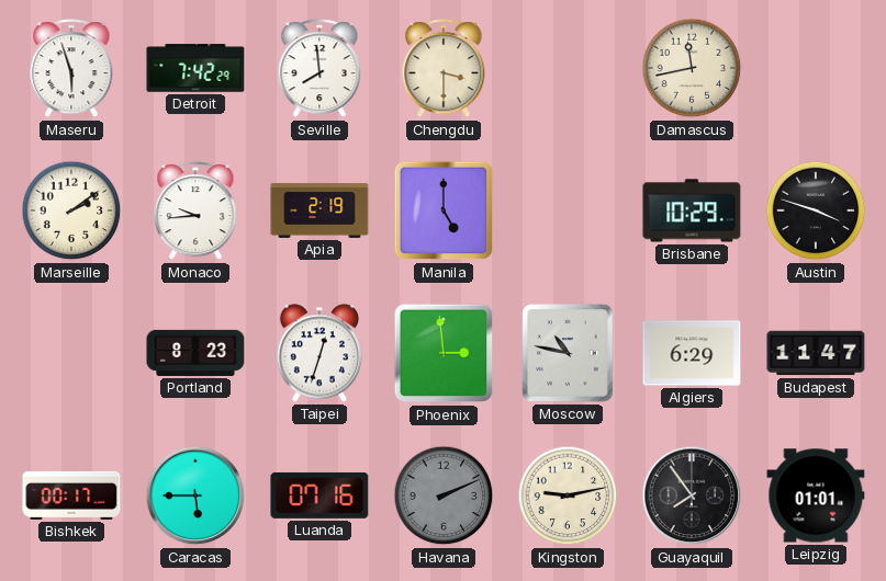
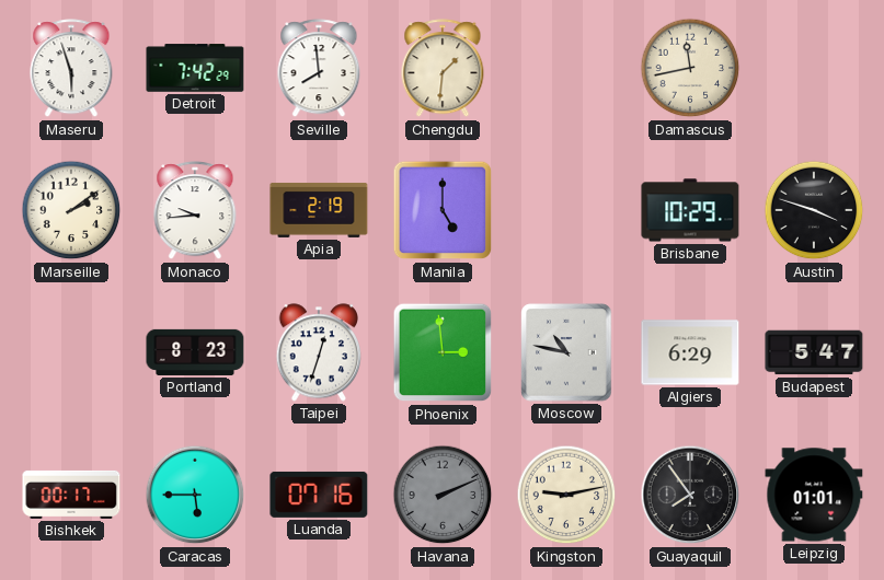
Chengdu: 3:30 -> 1:31 (443, 69)
Budapest: 11:47 -> 5:47 (814, 352)
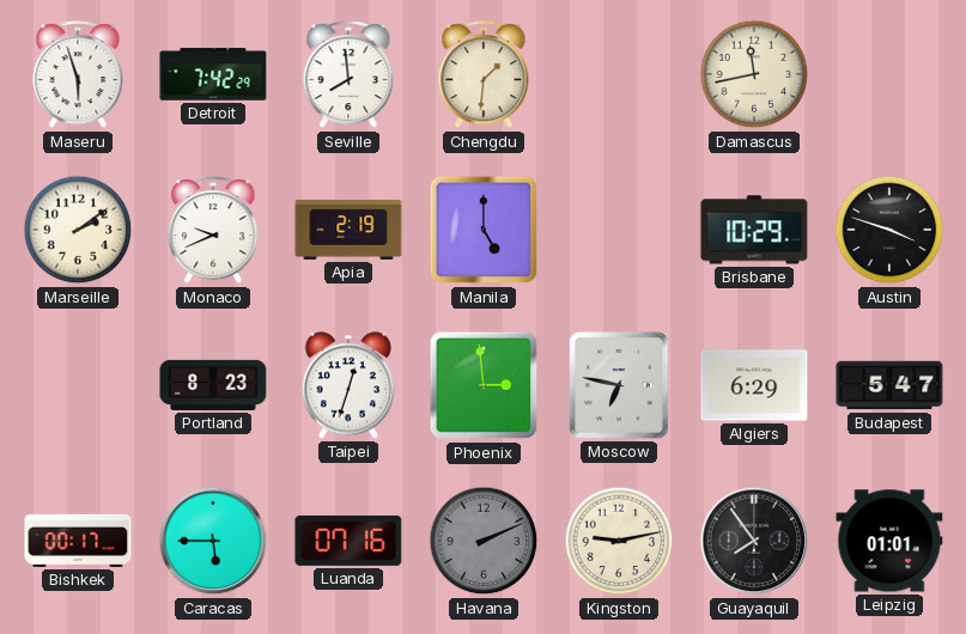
Monaco: 9:44 -> 9:41 (213, 231)
Moscow: 10:47 -> 6:47 (619, 385)
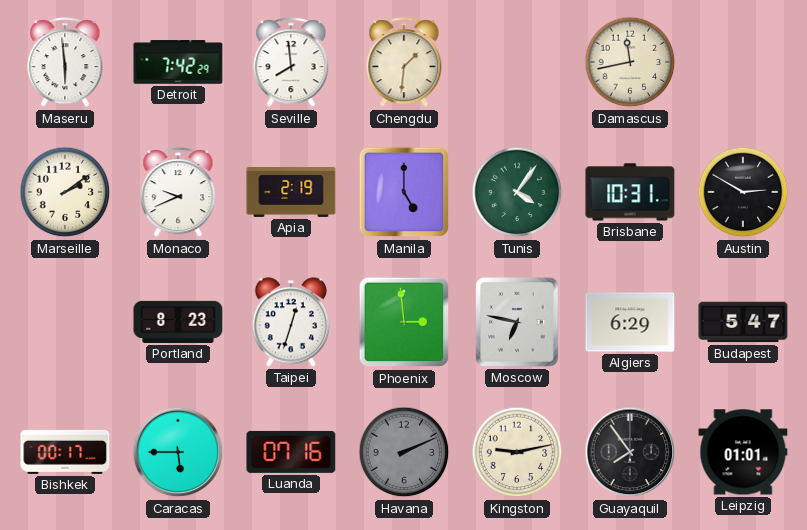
Maseru: 5:57 -> 5:59 (65, 63)
Tunis: none -> 4:06 (517, 192)
Brisbane: 10:29 -> 10:31 (630, 192)
Austin: 3:48 -> 2:50 (743, 192)
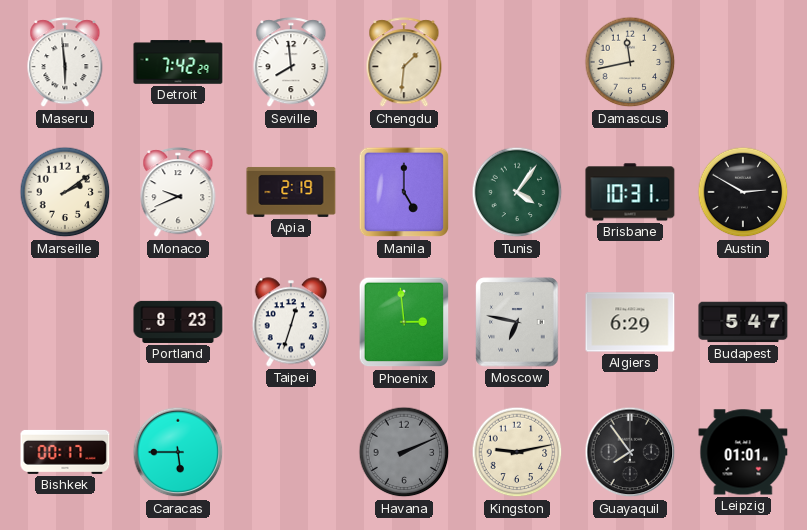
Luanda: 07:16 -> none (291, 452)
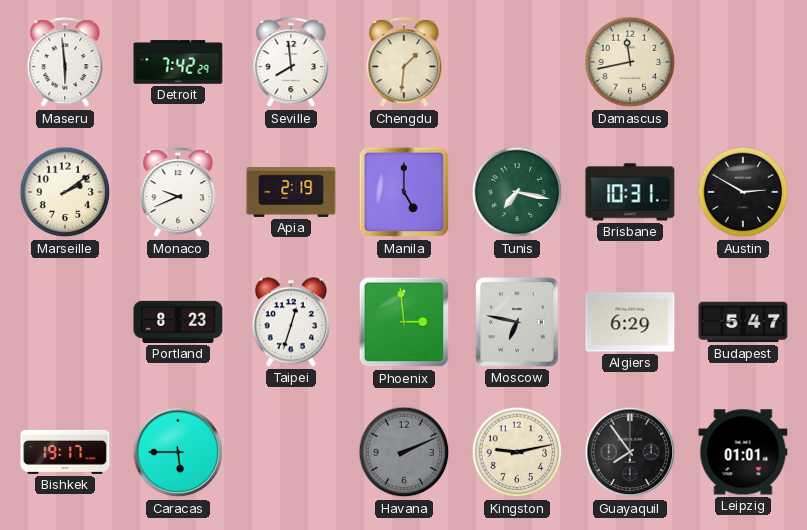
Tunis: 4:06 -> 7:17 (517, 192)
Bishkek: 00:17 -> 19:17 (65, 452)
